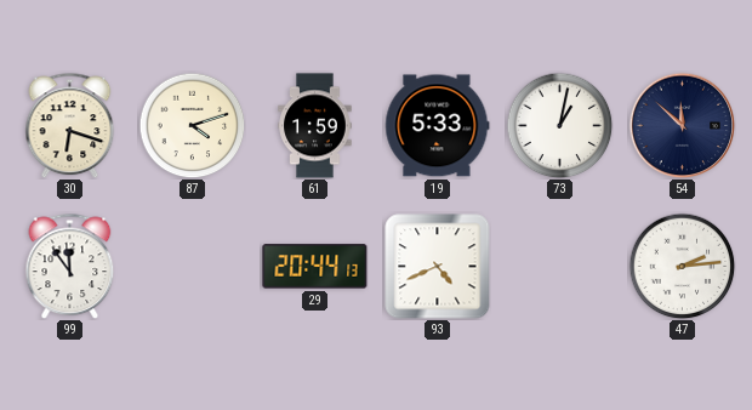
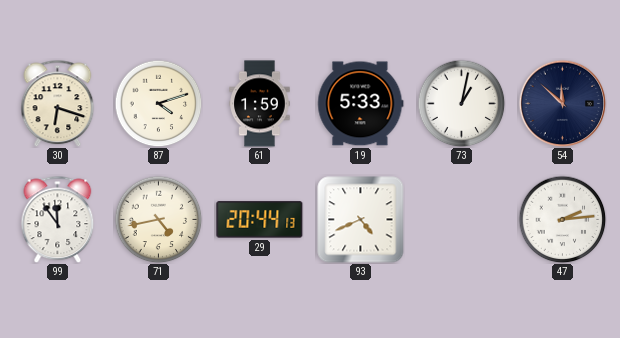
71: none -> 4:43 (158, 219)
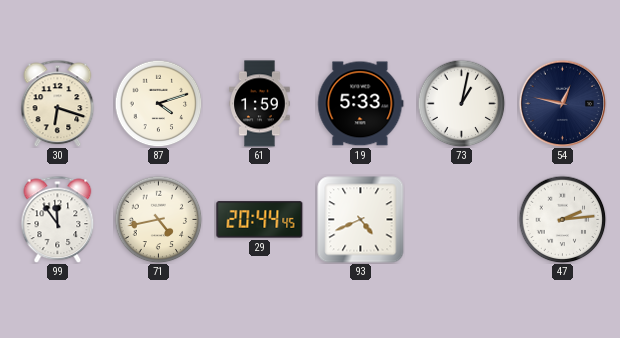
54: 11:52 -> 12:47 (562, 103)
29: 20:44:13 -> 20:44:45 (260, 220)
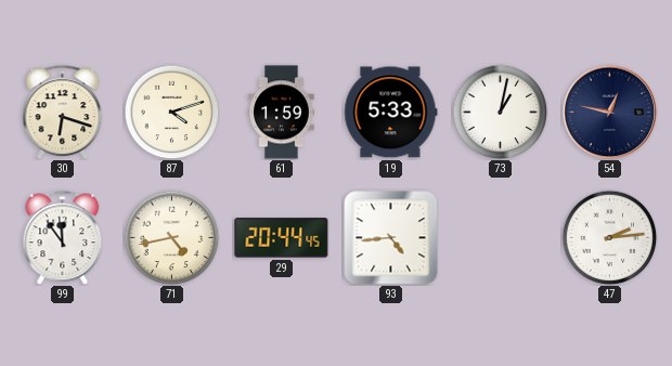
93: 4:41 -> 4:44 (391, 238)
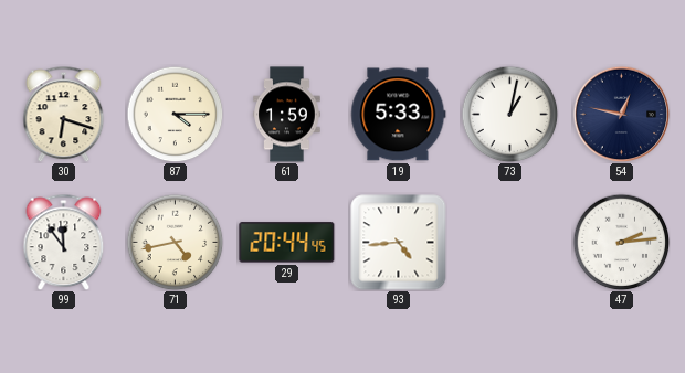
87: 4:12 -> 4:15 (175, 114)
